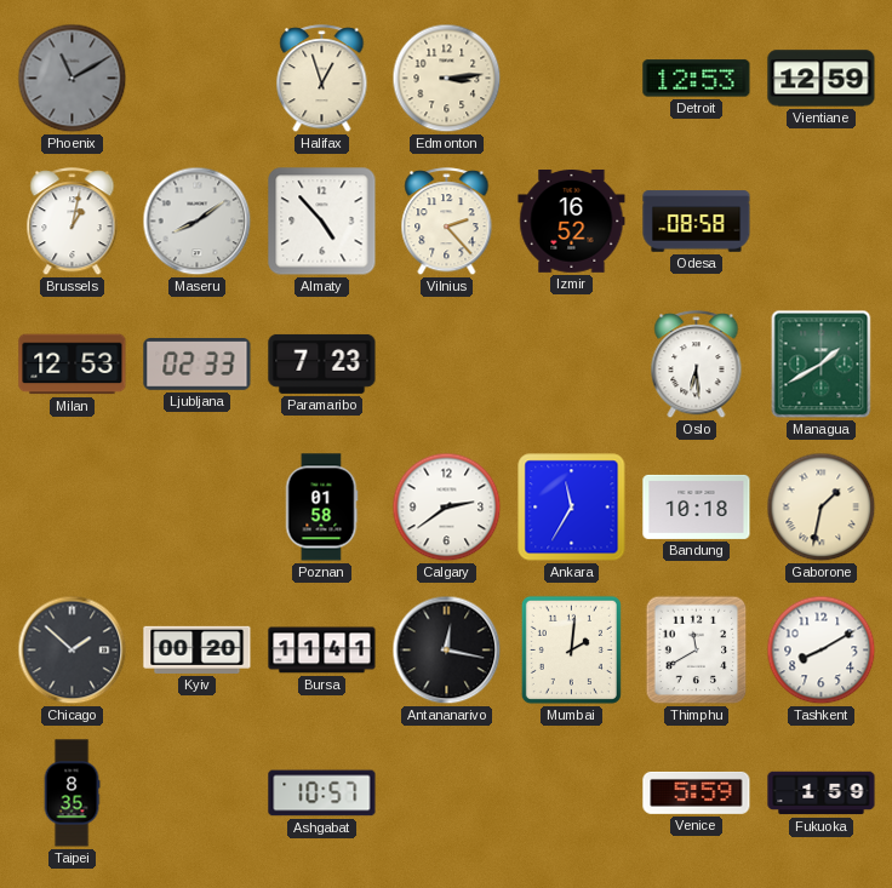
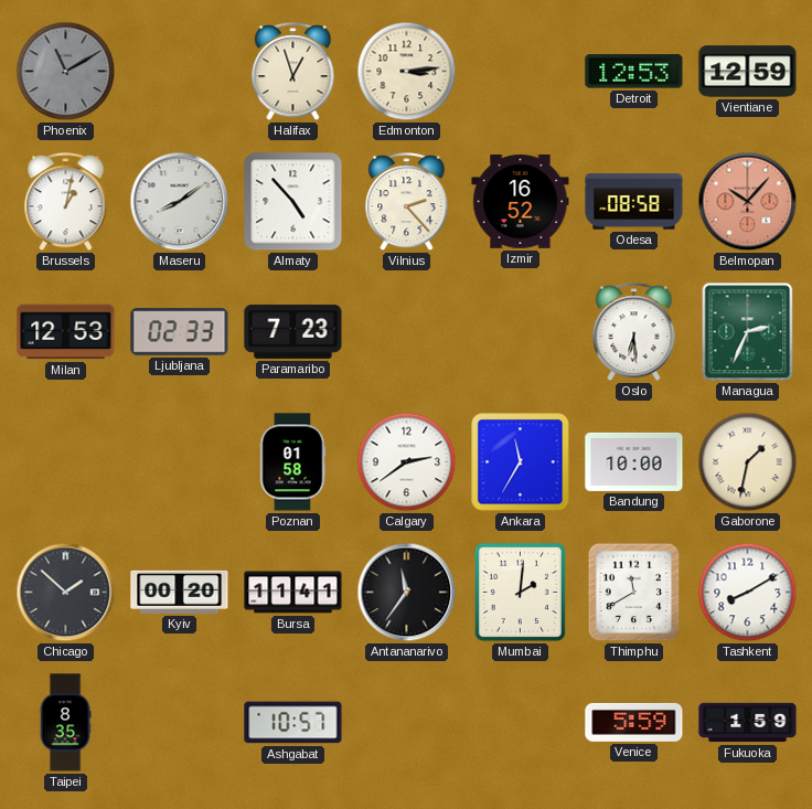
Belmopan: none -> 10:07 (748, 202)
Managua: 1:40 -> 2:34 (748, 332)
Bandung: 10:18 -> 10:00 (634, 461)
Antananarivo: 12:17 -> 11:36 (407, 593)
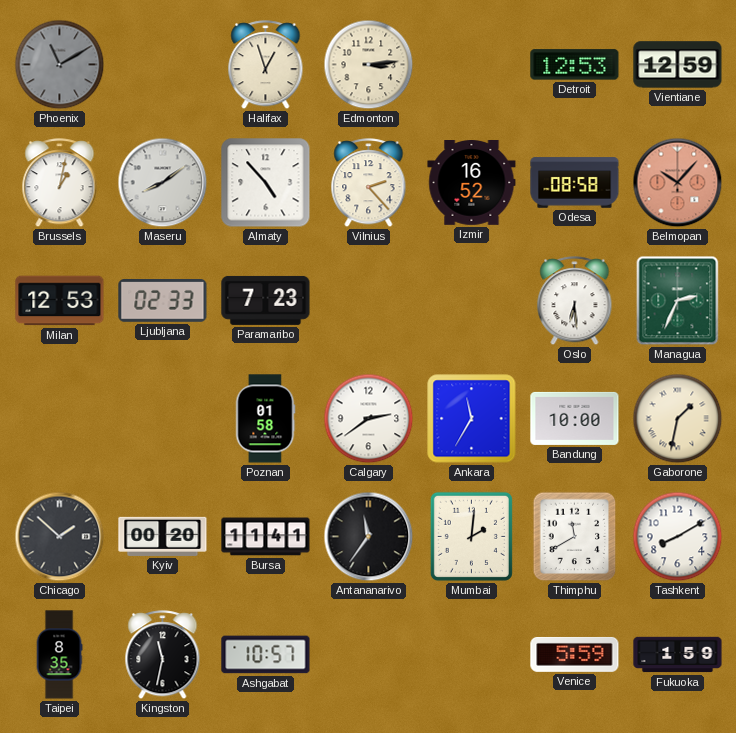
Kingston: none -> 11:32 (163, 655)
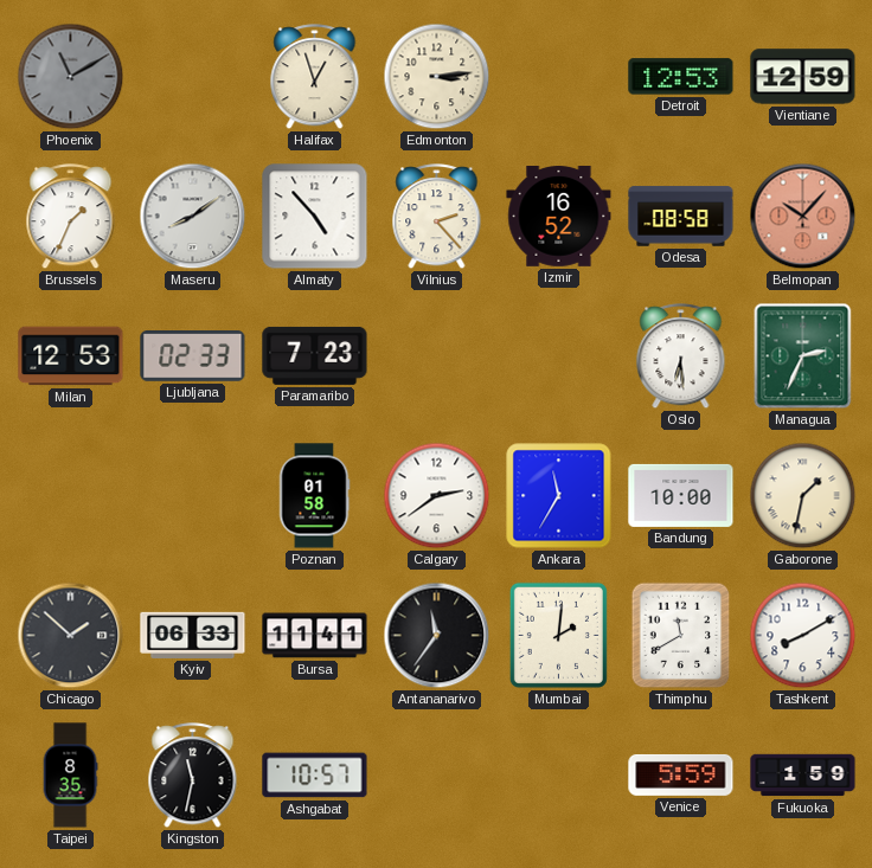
Brussels: 1:02 -> 1:34 (71, 217)
Kyiv: 00:20 -> 06:33 (193, 635)
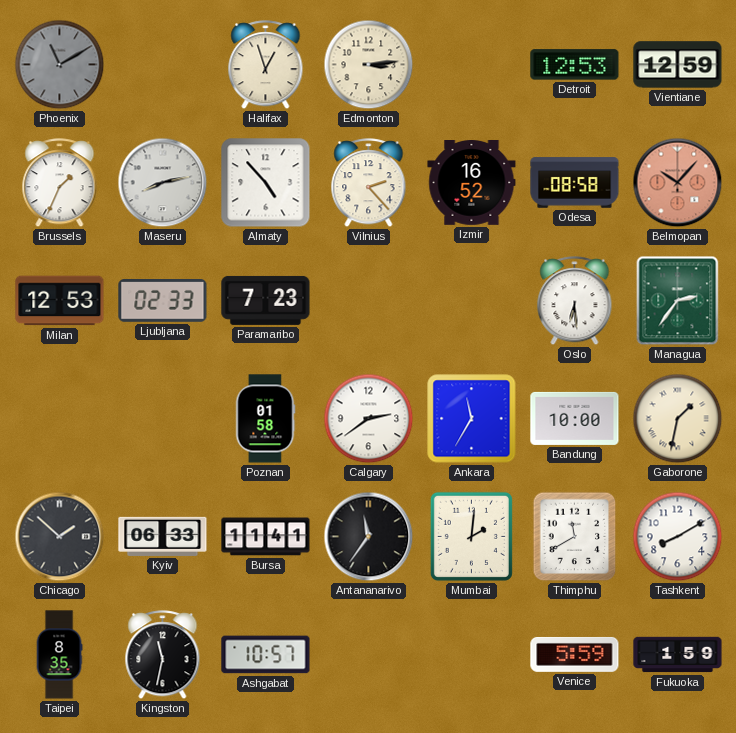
Maseru: 8:09 -> 8:13 (163, 183)
Managua: 2:34 -> 2:36 (678, 301)
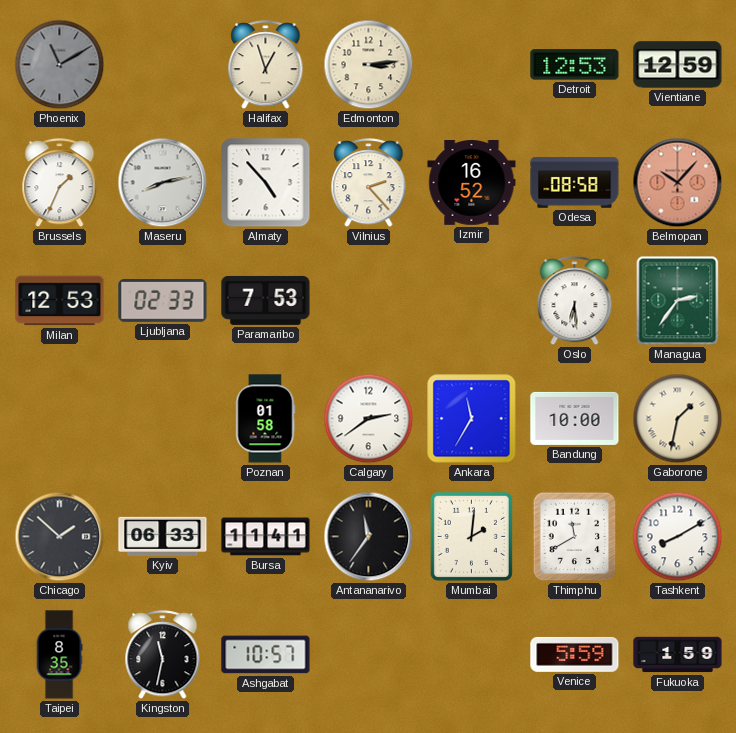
Paramaribo: 7:23 -> 7:53 (266, 300)
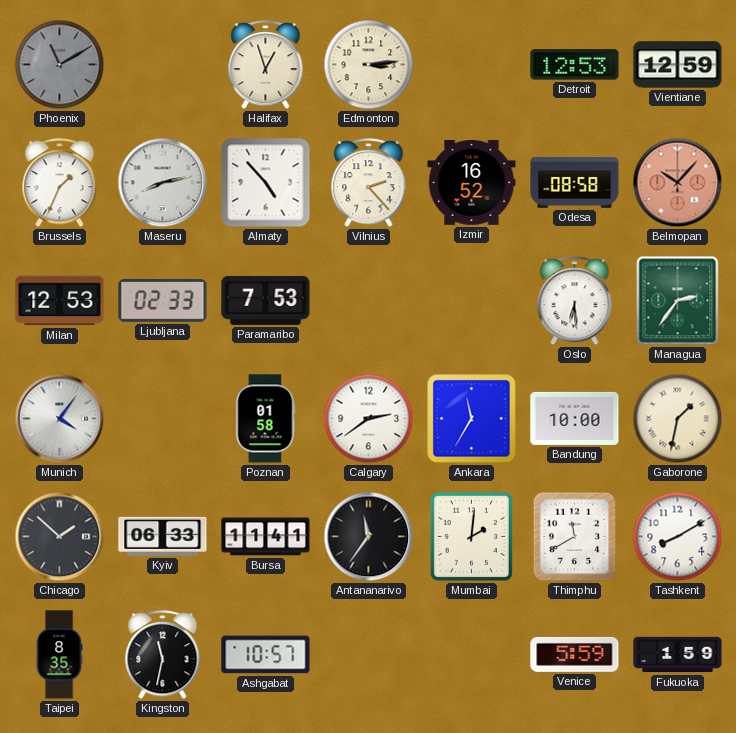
Munich: none -> 4:06 (60, 419)
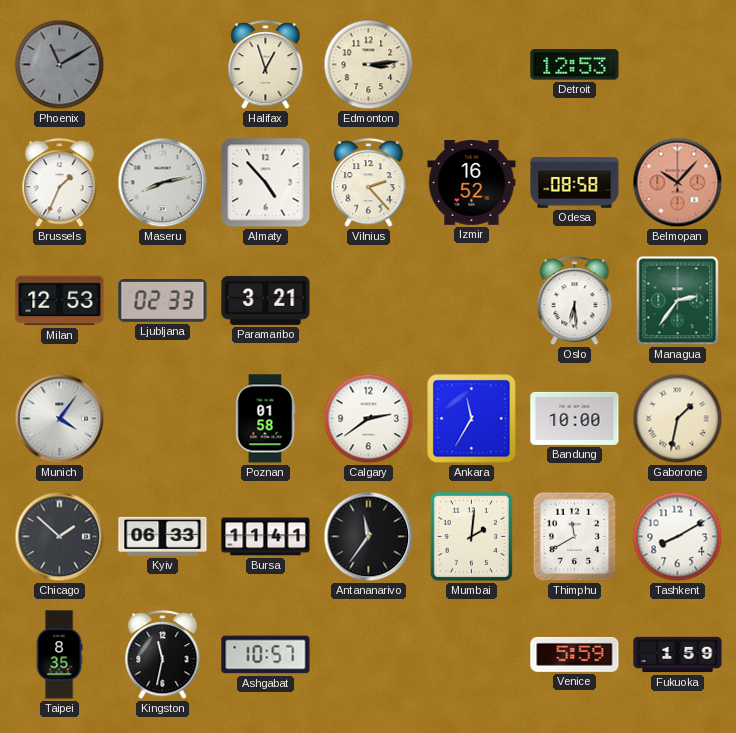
Vientiane: 12:59 -> none (678, 65)
Paramaribo: 7:53 -> 3:21 (266, 300)
